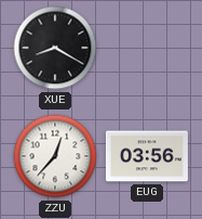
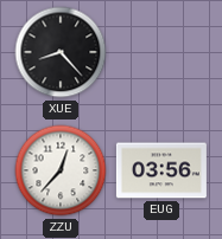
XUE: 8:20 -> 8:23 (61, 52)
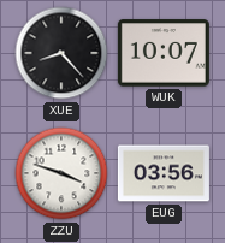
WUK: none -> 10:07 (164, 53)
ZZU: 12:37 -> 3:48 (61, 173)
